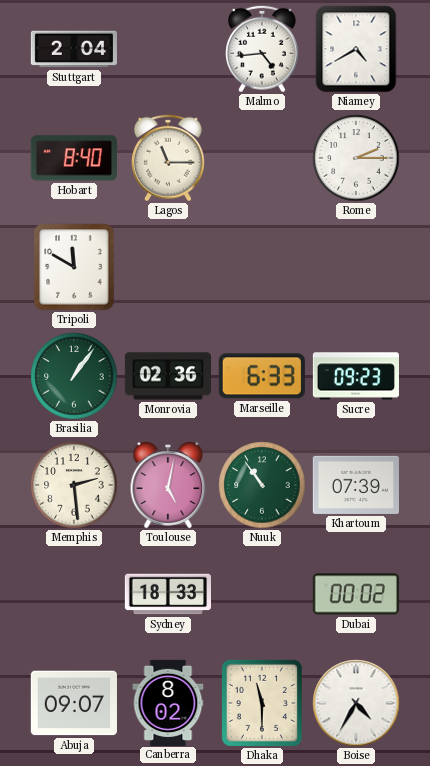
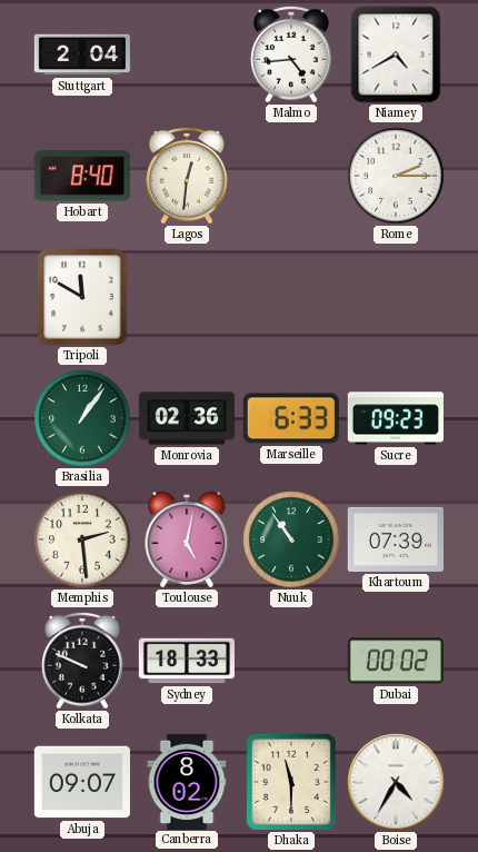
Lagos: 11:15 -> 12:31 (188, 176)
Kolkata: none -> 9:49 (83, 661)
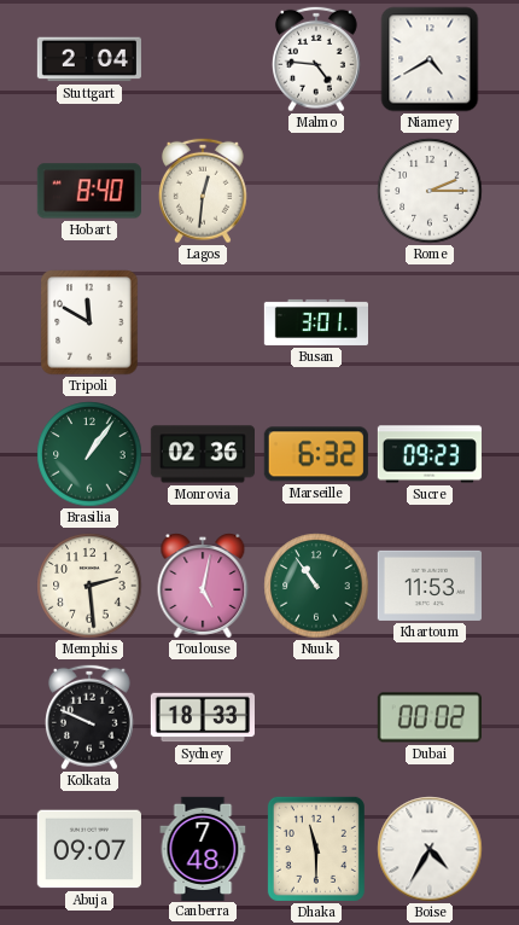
Malmo: 4:44 -> 4:46 (317, 59)
Busan: none -> 3:01 (315, 322)
Marseille: 6:33 -> 6:32 (316, 454)
Khartoum: 07:39 -> 11:53 (430, 586)
Canberra: 8:02 -> 7:48 (203, 848)
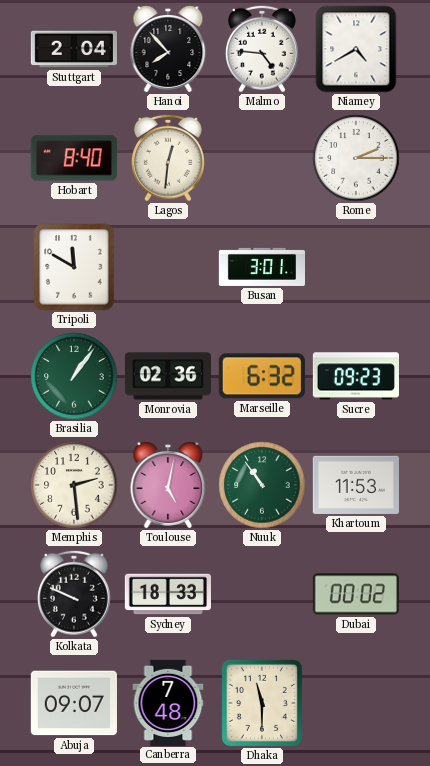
Hanoi: none -> 7:53 (168, 49)
Boise: 4:35 -> none (430, 849)
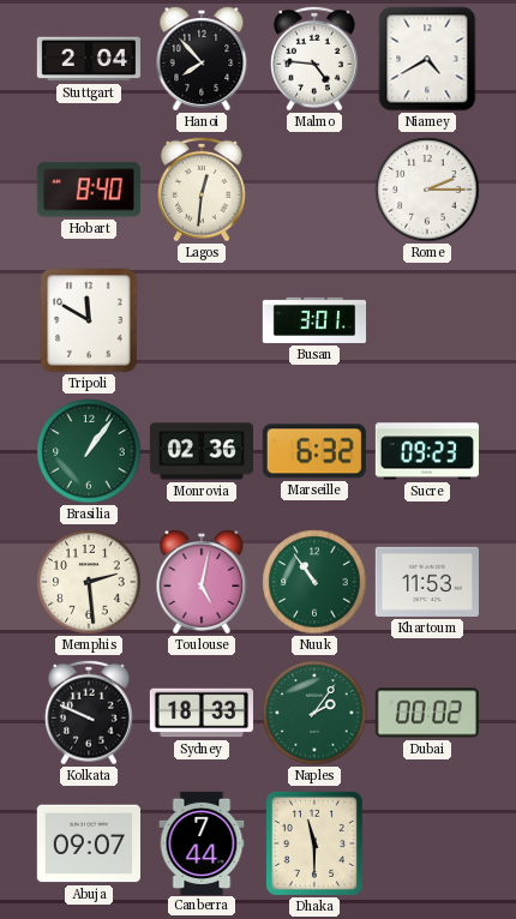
Naples: none -> 2:06 (314, 713)
Canberra: 7:48 -> 7:44 (202, 842)
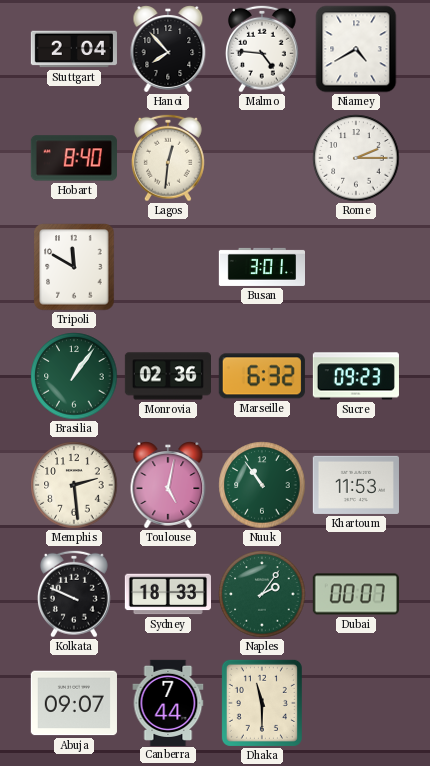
Dubai: 00:02 -> 00:07 (356, 594)
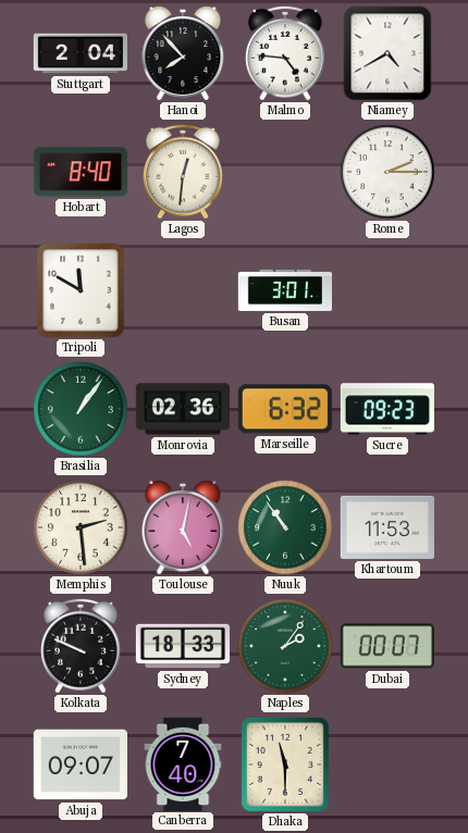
Canberra: 7:44 -> 7:40 (183, 763)
